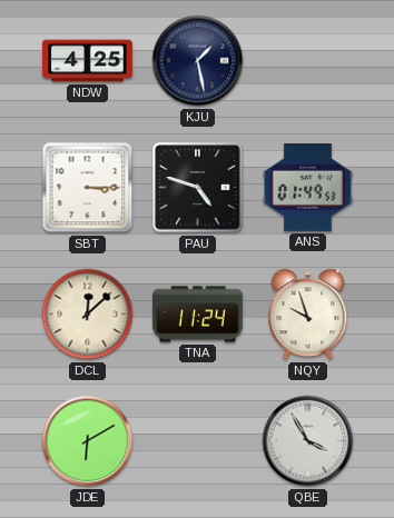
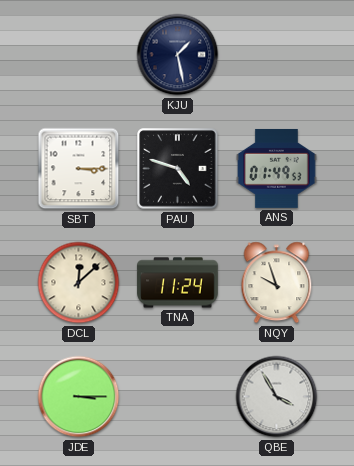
NDW: 4:25 -> none (88, 61)
JDE: 6:10 -> 3:15 (79, 397)
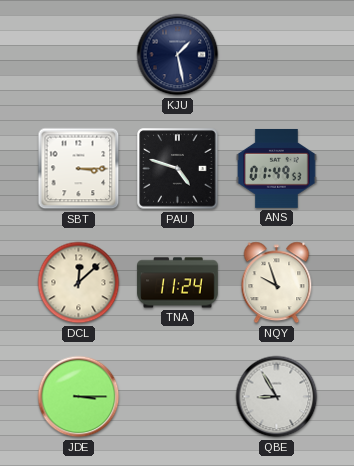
QBE: 3:55 -> 8:55 (277, 397)
